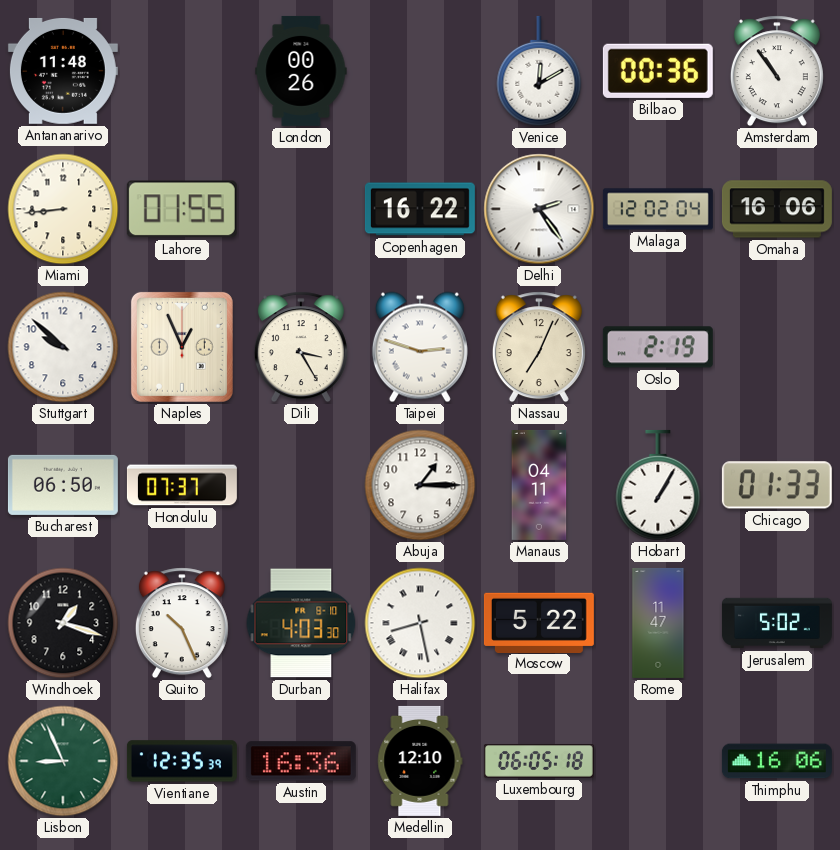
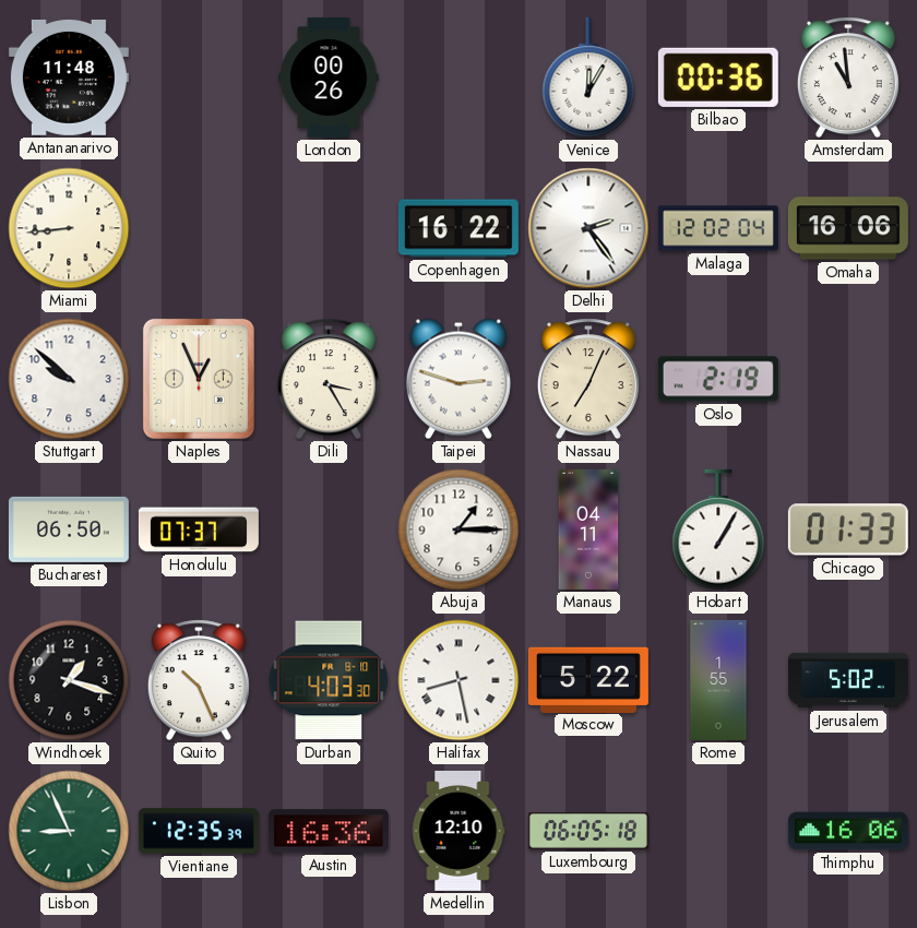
Venice: 12:10 -> 12:05 (588, 78)
Amsterdam: 10:54 -> 10:59 (848, 78)
Lahore: 01:55 -> none (182, 209)
Rome: 11:47 -> 1:55 (718, 680)
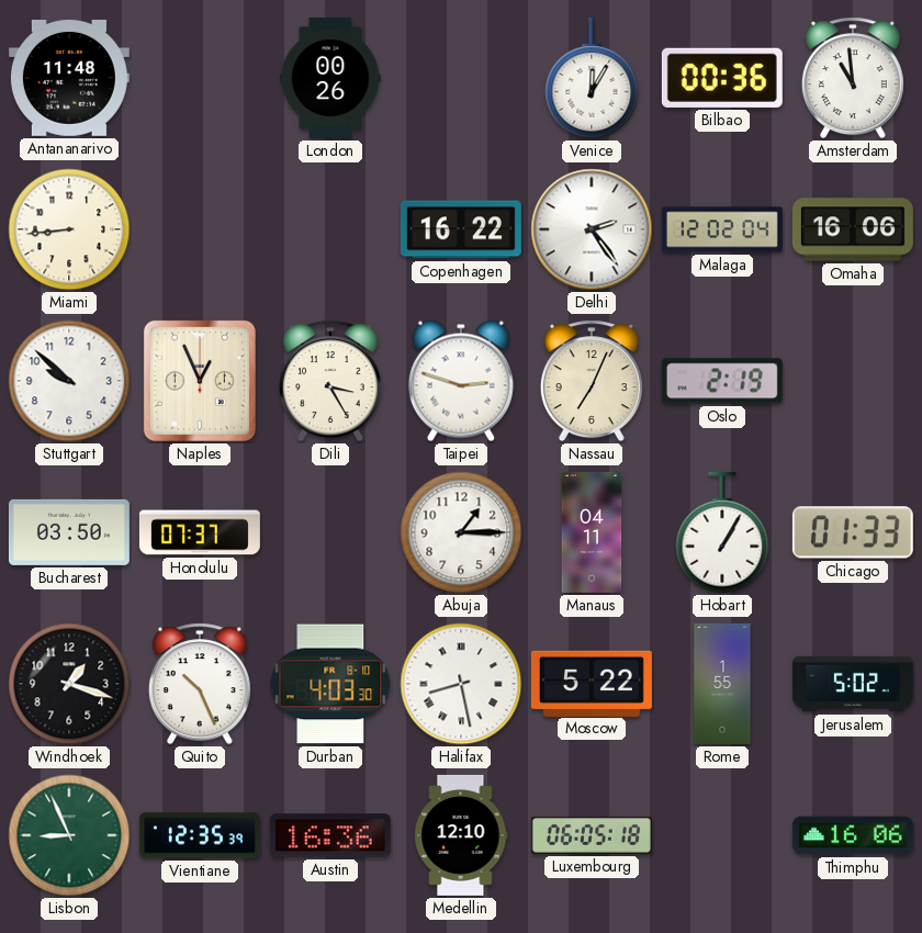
Bucharest: 06:50 -> 03:50 (69, 532)
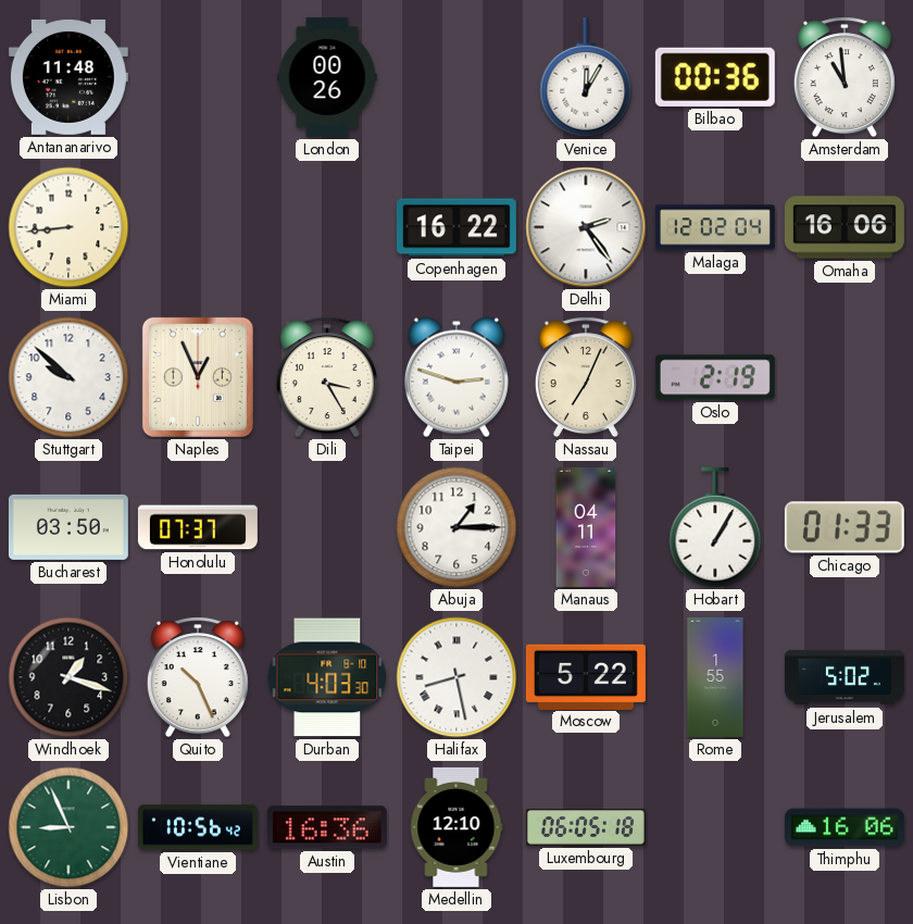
Vientiane: 12:35 -> 10:56 (198, 827)
